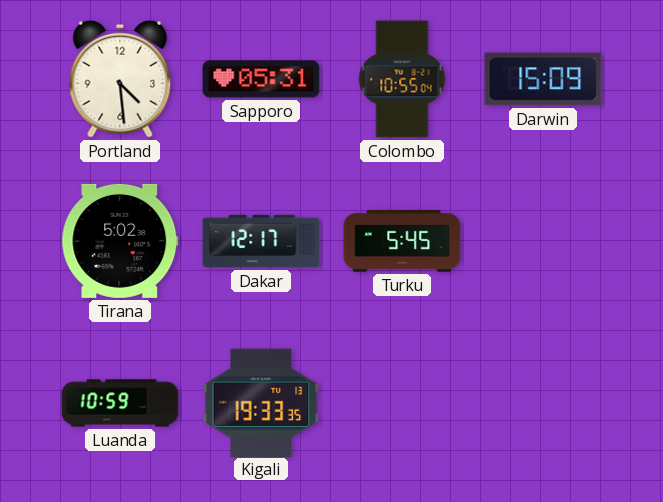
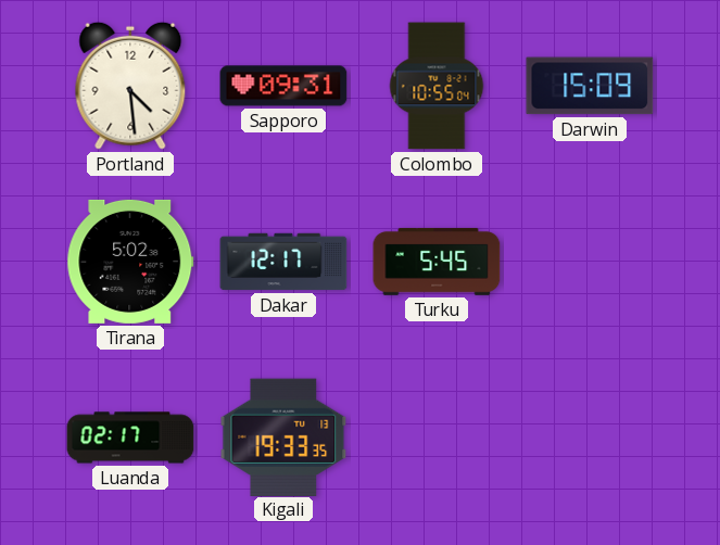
Sapporo: 05:31 -> 09:31 (283, 86)
Luanda: 10:59 -> 02:17 (130, 438)
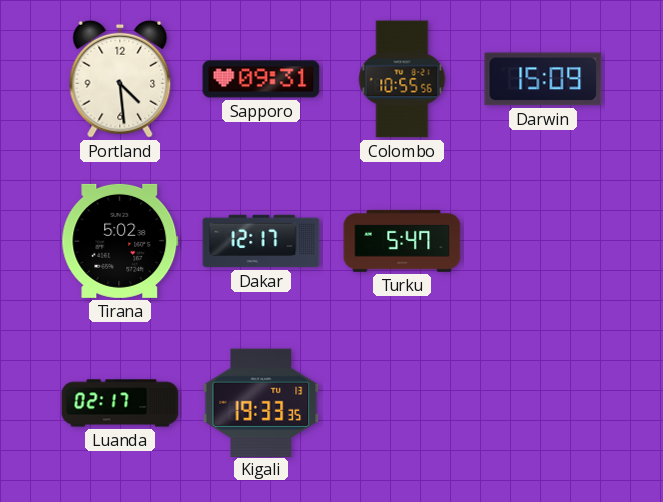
Colombo: 10:55:04 -> 10:55:56 (402, 79)
Turku: 5:45 -> 5:47 (402, 241)
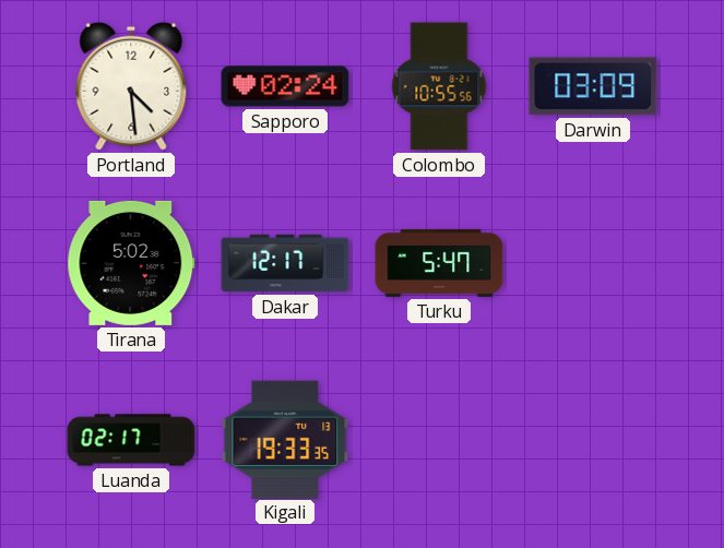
Sapporo: 09:31 -> 02:24 (285, 86)
Darwin: 15:09 -> 03:09 (593, 86)
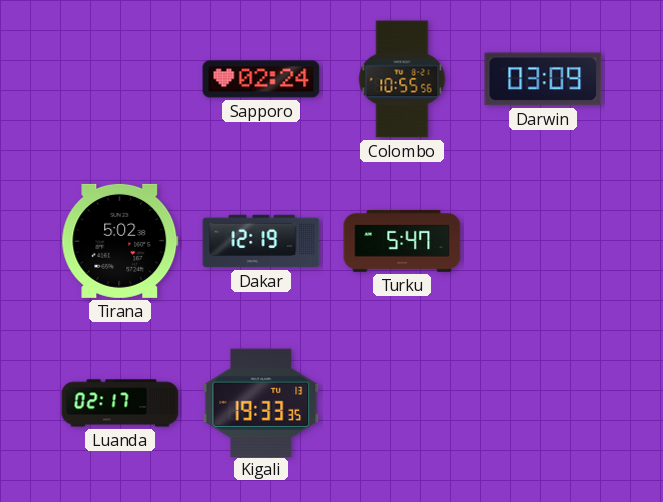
Portland: 4:29 -> none (131, 86)
Dakar: 12:17 -> 12:19 (261, 241)
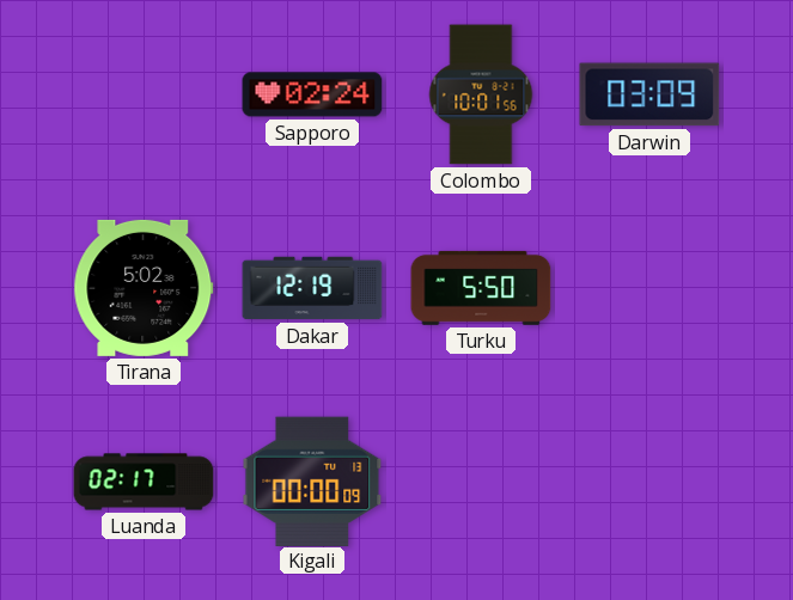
Colombo: 10:55 -> 10:01 (481, 94)
Turku: 5:47 -> 5:50 (481, 288)
Kigali: 19:33 -> 00:00 (312, 480)
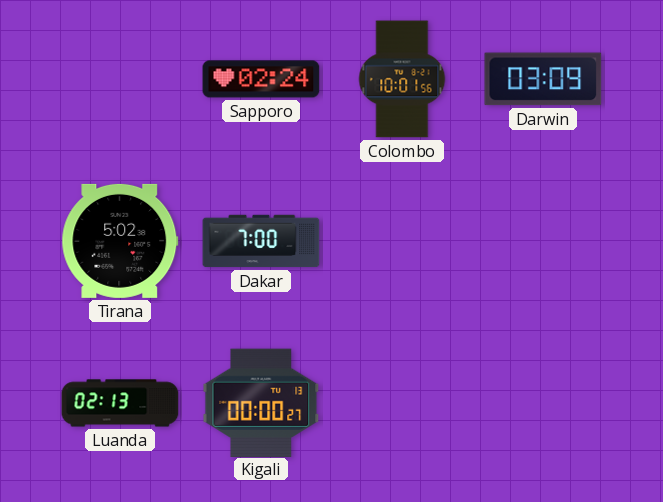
Dakar: 12:19 -> 7:00 (261, 241)
Turku: 5:50 -> none (481, 288)
Luanda: 02:17 -> 02:13 (120, 403)
Kigali: 00:00:09 -> 00:00:27 (261, 402)
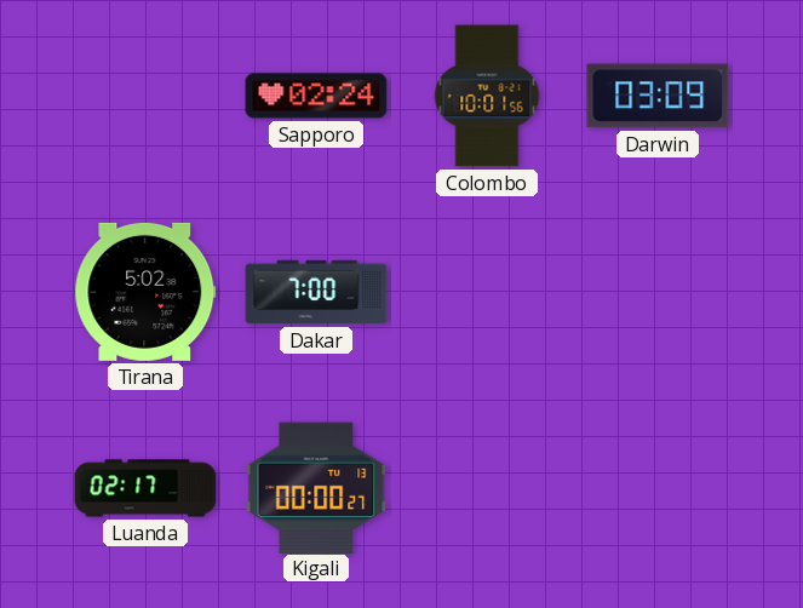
Luanda: 02:13 -> 02:17 (145, 488)
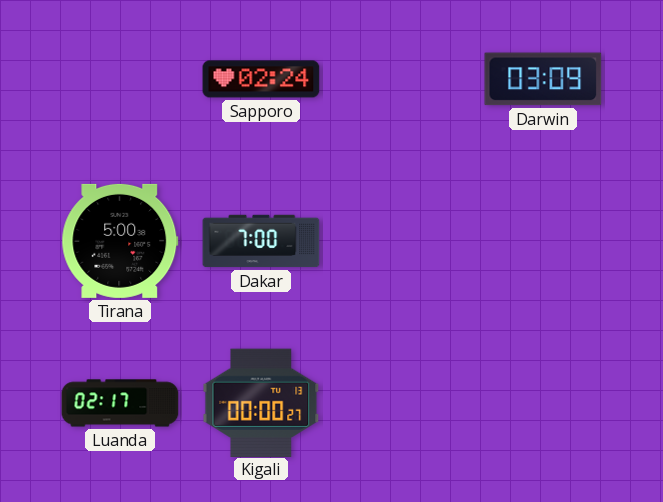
Colombo: 10:01 -> none (487, 96)
Tirana: 5:02 -> 5:00 (120, 241)
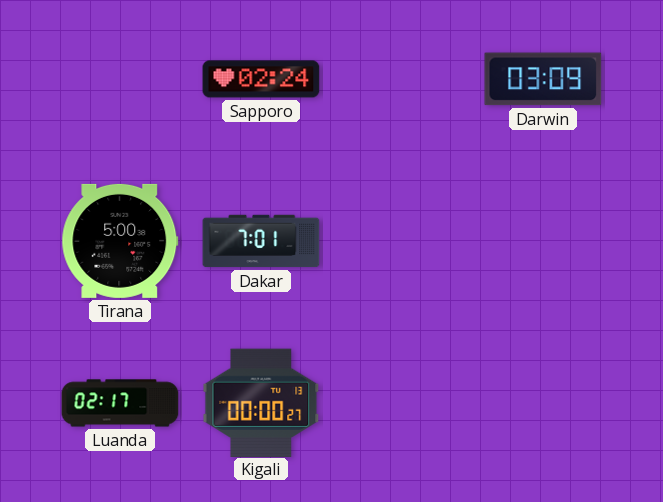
Dakar: 7:00 -> 7:01 (261, 241)
